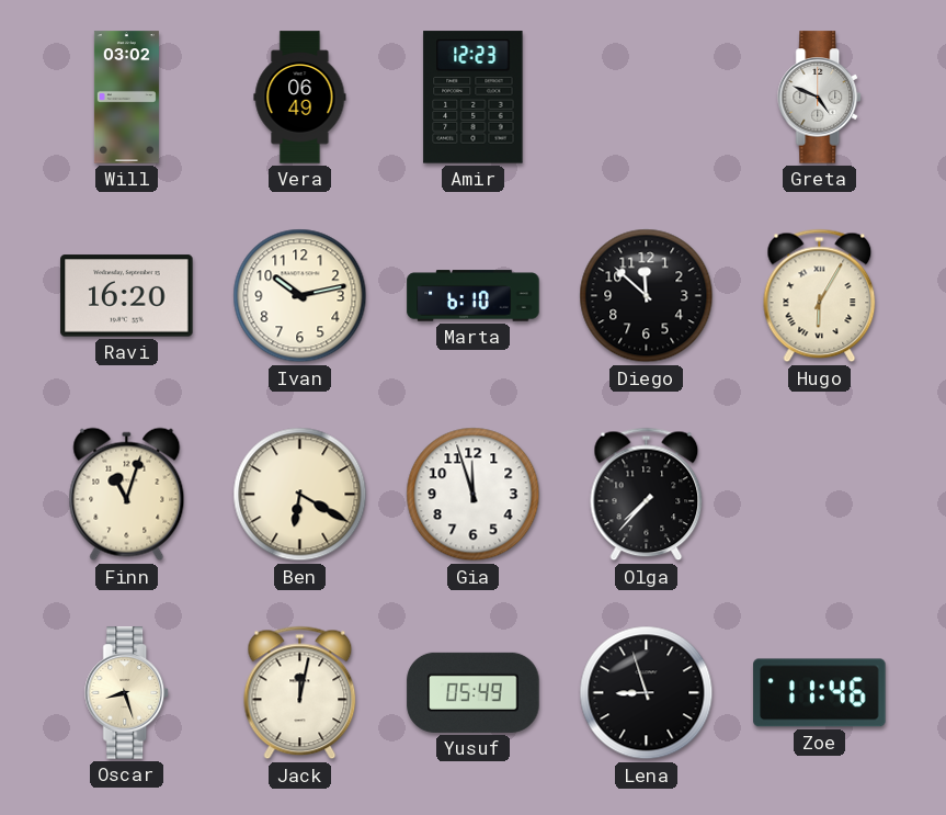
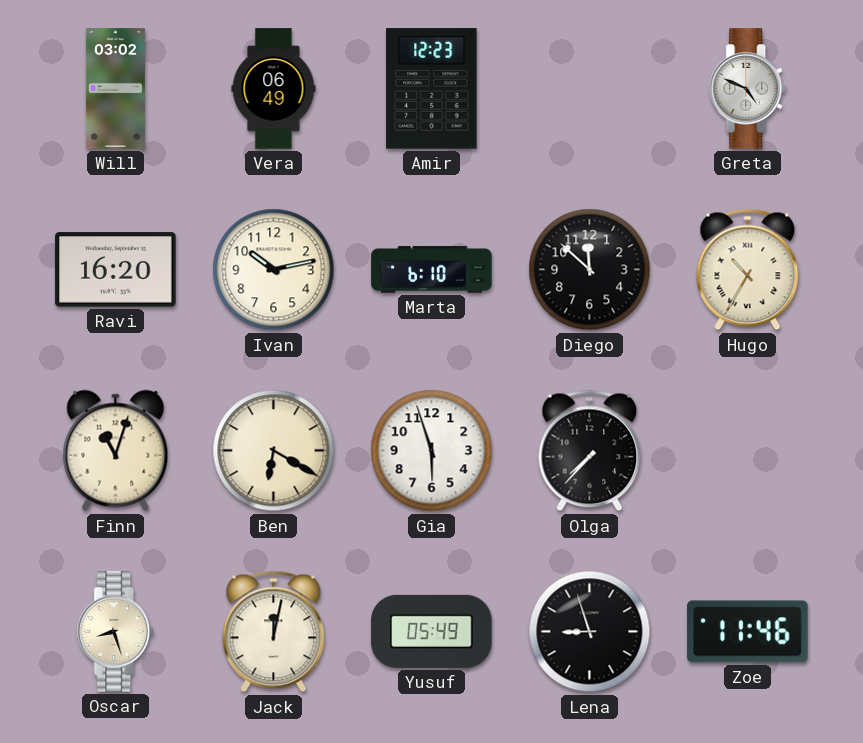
Hugo: 6:05 -> 10:35 (748, 270)
Gia: 11:57 -> 5:57 (432, 451)
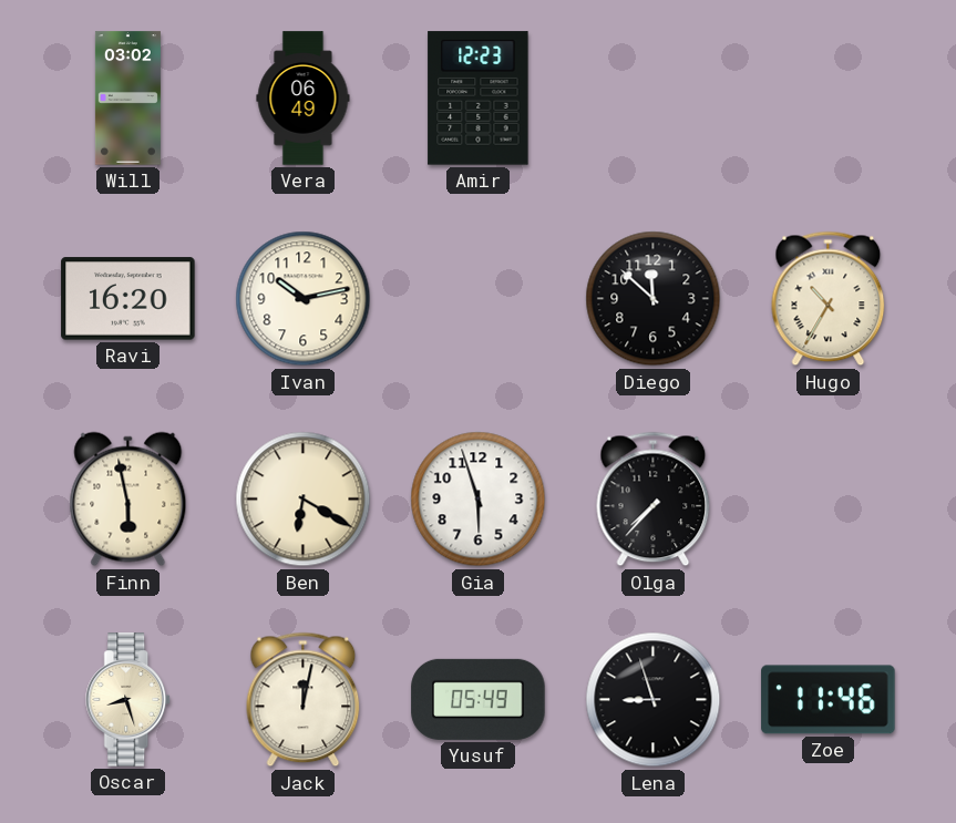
Greta: 4:49 -> none (748, 89)
Marta: 6:10 -> none (432, 270)
Finn: 11:03 -> 5:58 (129, 500)
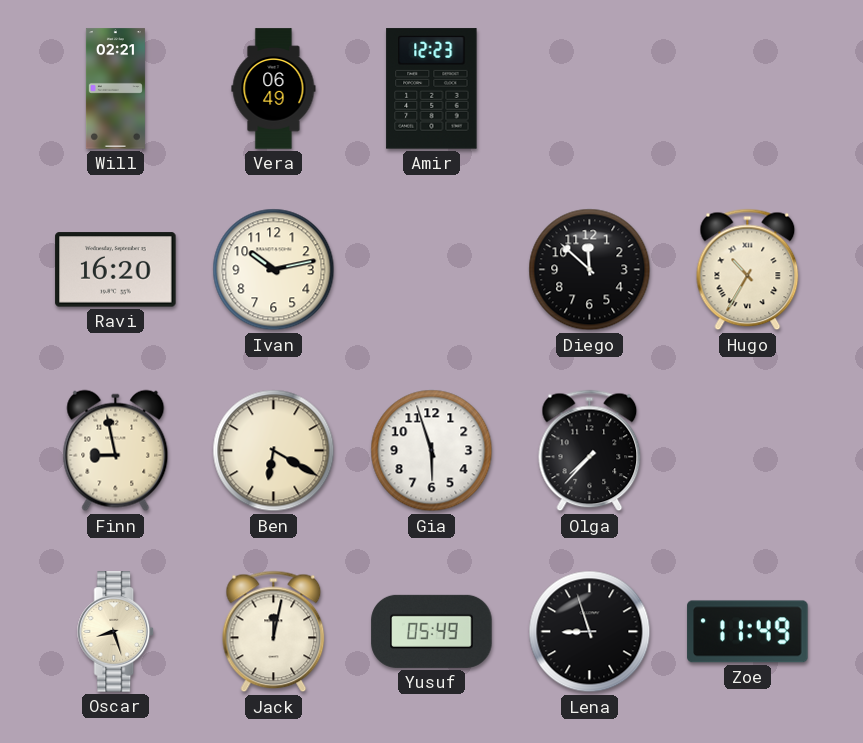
Will: 03:02 -> 02:21 (115, 89)
Finn: 5:58 -> 8:58 (116, 451)
Zoe: 11:46 -> 11:49 (748, 632)
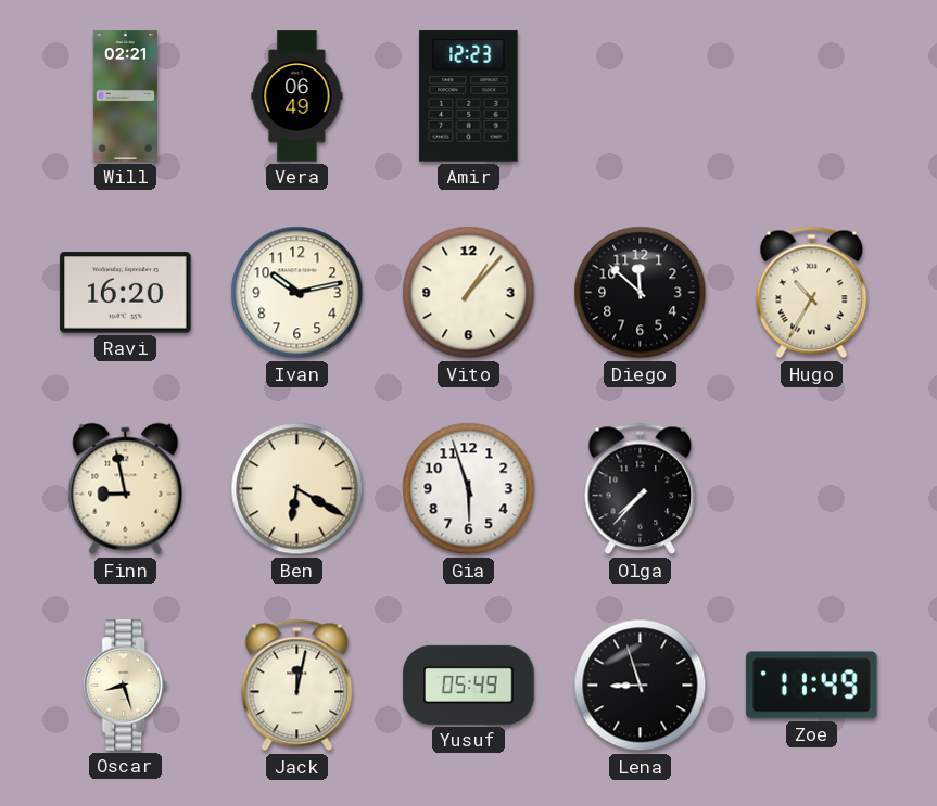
Vito: none -> 1:07 (469, 293)
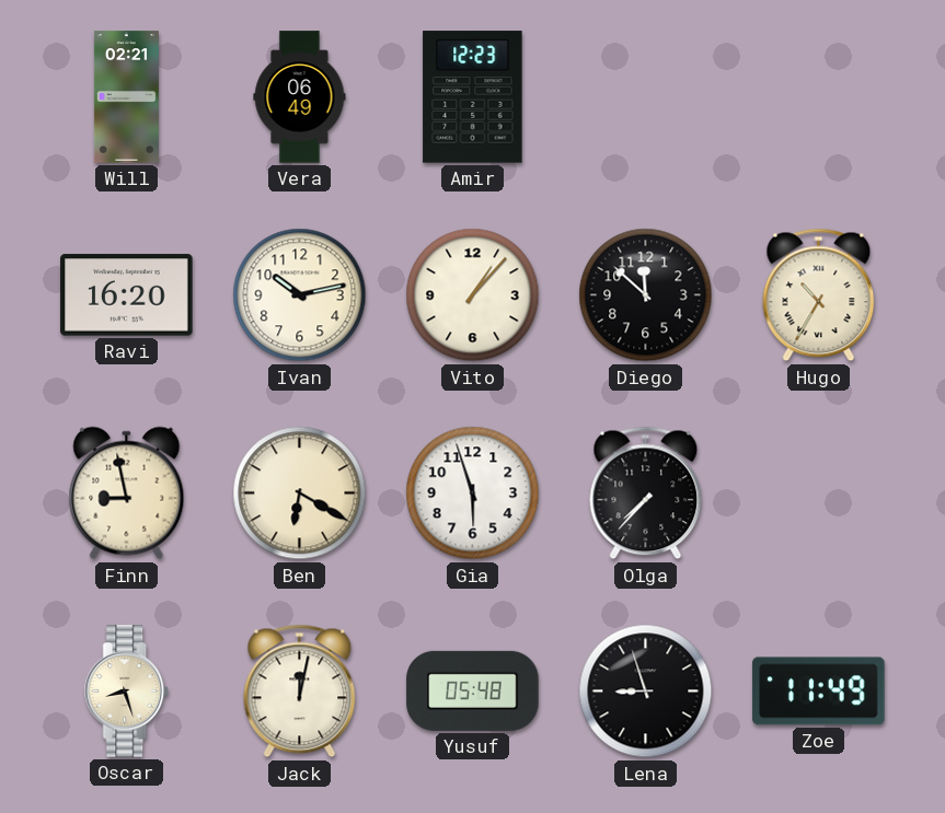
Yusuf: 05:49 -> 05:48 (473, 690)
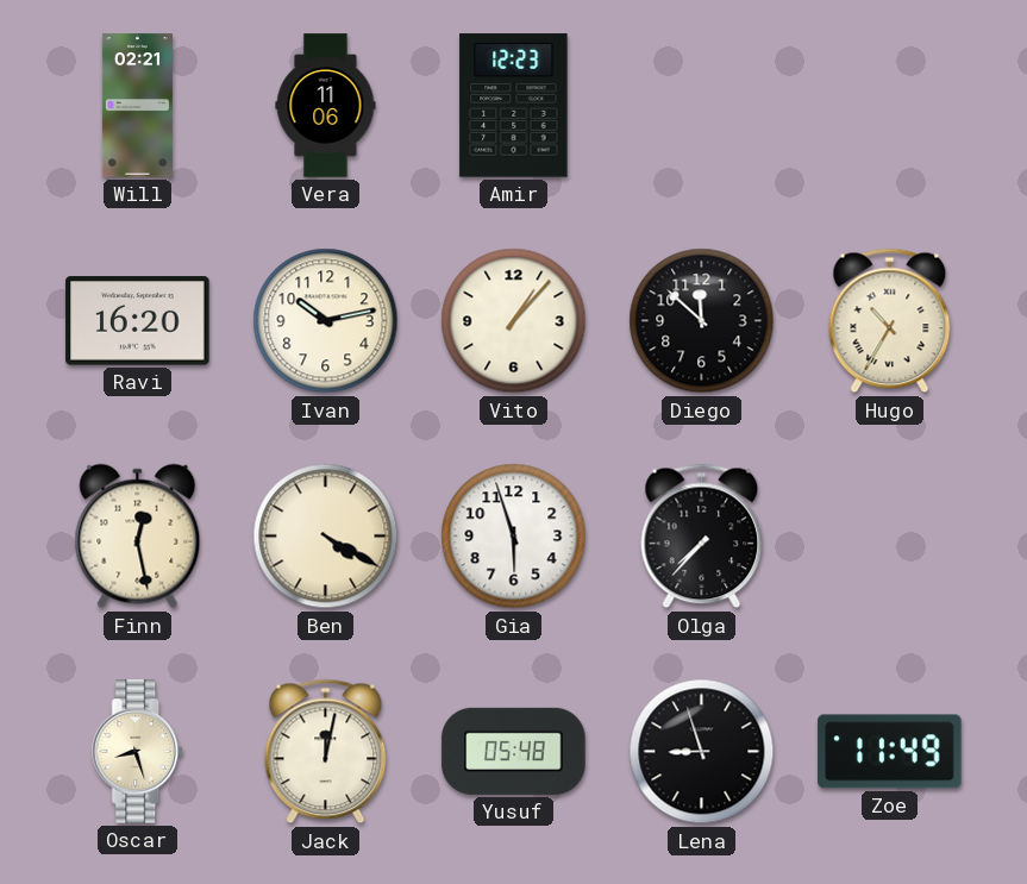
Vera: 06:49 -> 11:06 (326, 106)
Finn: 8:58 -> 12:28 (138, 537)
Ben: 6:20 -> 4:20 (326, 537)
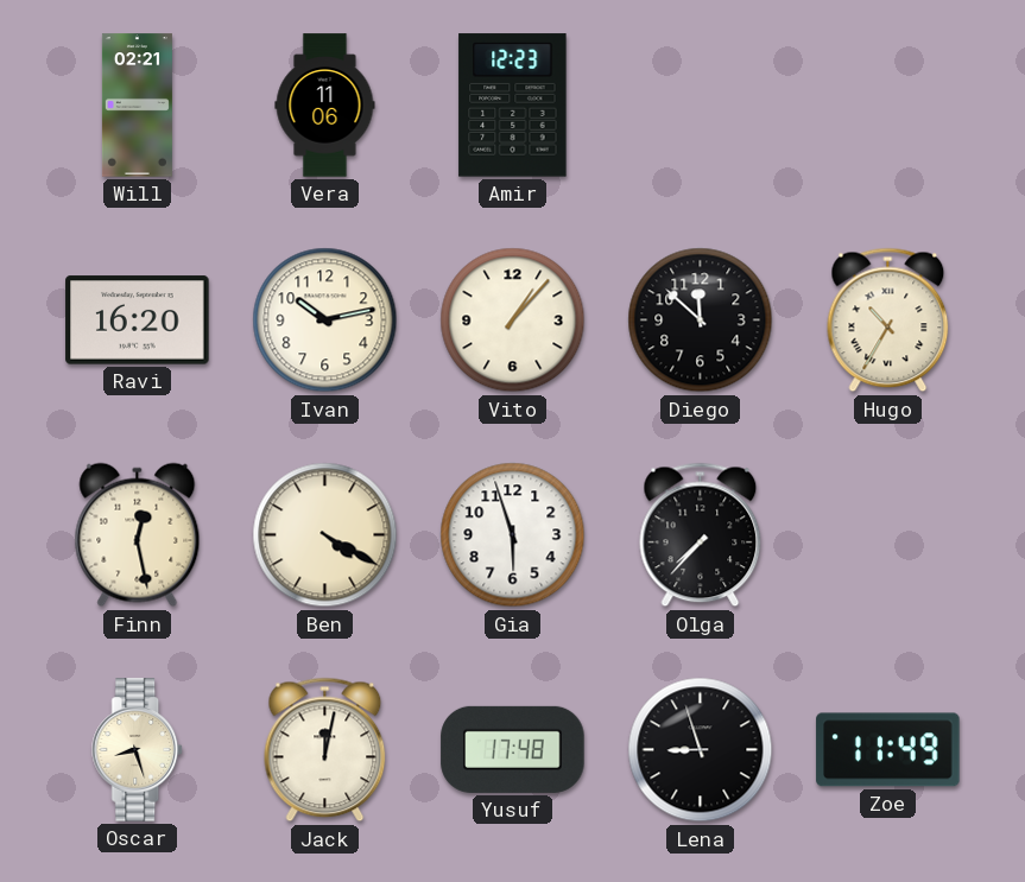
Yusuf: 05:48 -> 17:48 (513, 749)
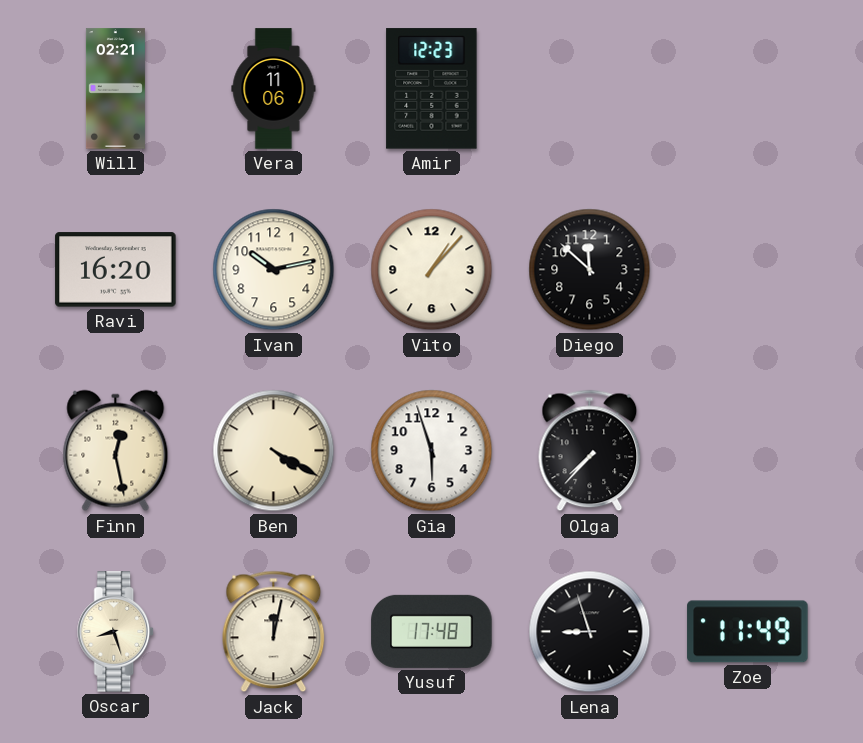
Hugo: 10:35 -> none (888, 321)
